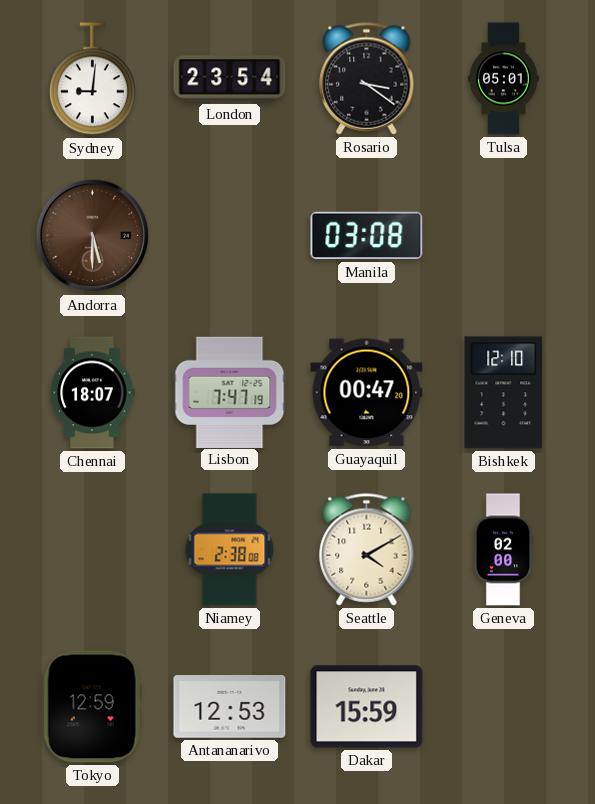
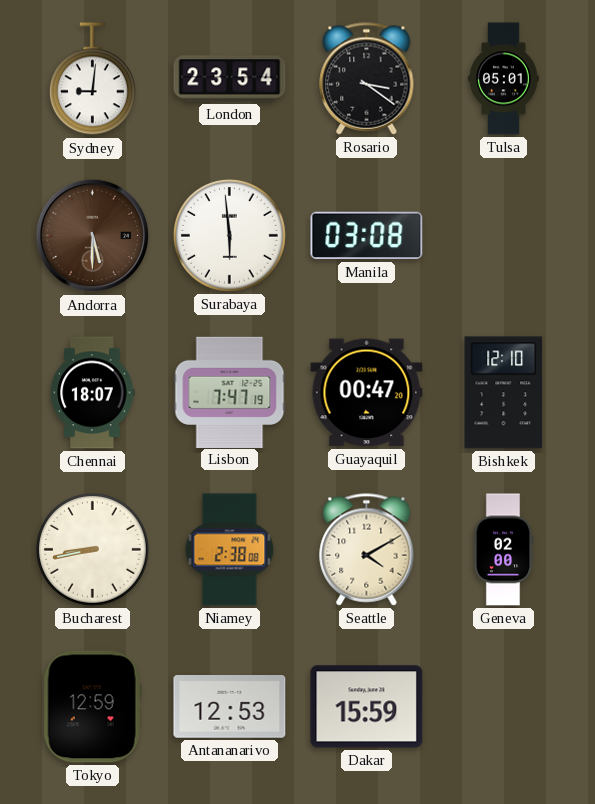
Surabaya: none -> 5:59 (229, 235)
Bucharest: none -> 8:43 (92, 549)
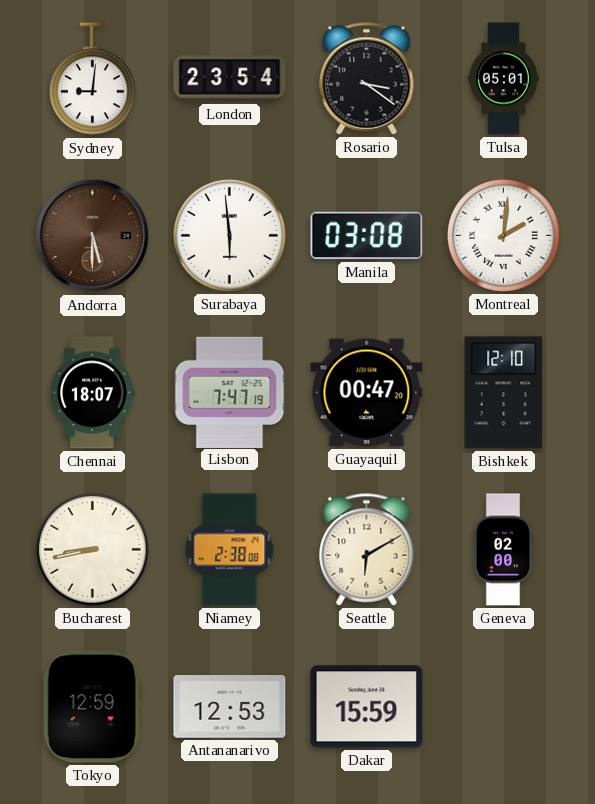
Montreal: none -> 2:01 (503, 235)
Seattle: 4:10 -> 6:10 (367, 550)
